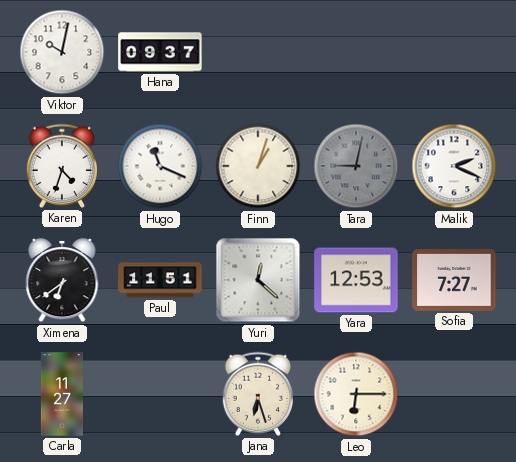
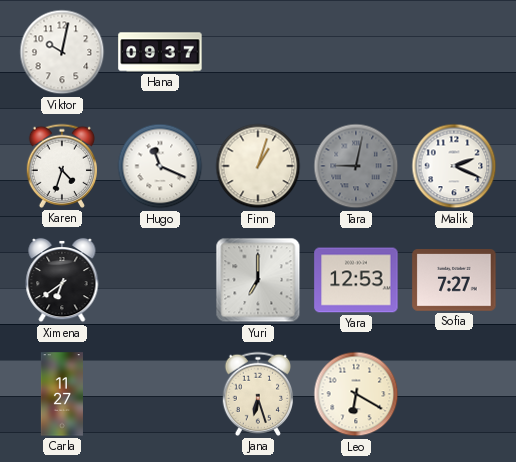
Paul: 11:51 -> none (160, 280)
Yuri: 12:22 -> 7:00 (258, 280)
Leo: 6:15 -> 6:20 (356, 394)
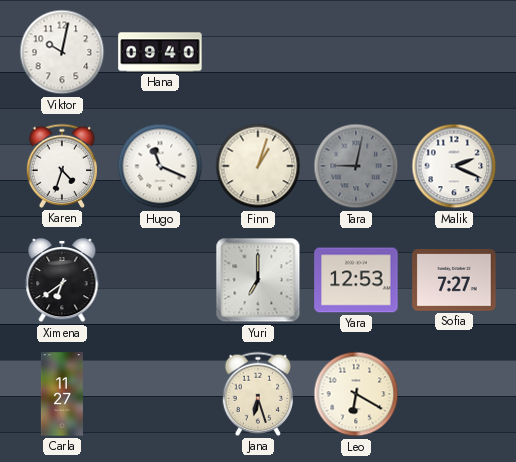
Hana: 09:37 -> 09:40 (160, 52)
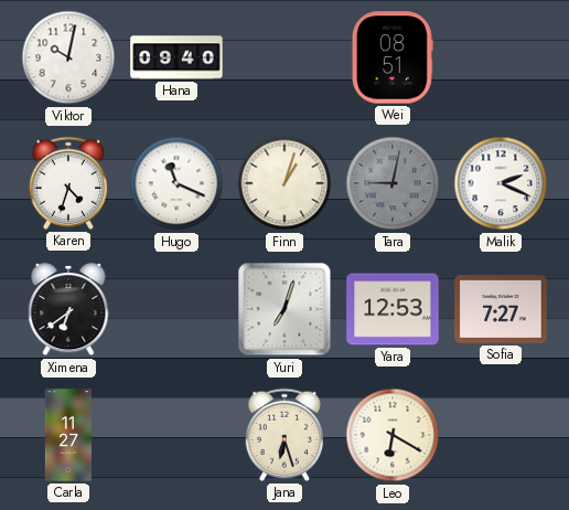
Wei: none -> 08:51 (393, 57)
Yuri: 7:00 -> 7:03 (284, 309)
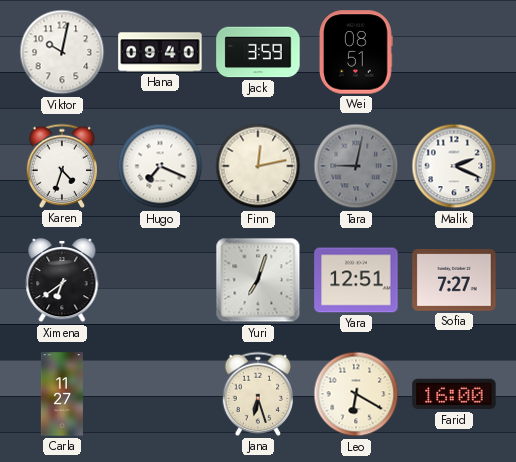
Jack: none -> 3:59 (258, 52)
Hugo: 11:19 -> 7:19 (160, 166)
Finn: 1:03 -> 12:13 (258, 166)
Yara: 12:53 -> 12:51 (356, 280)
Farid: none -> 16:00 (454, 394)
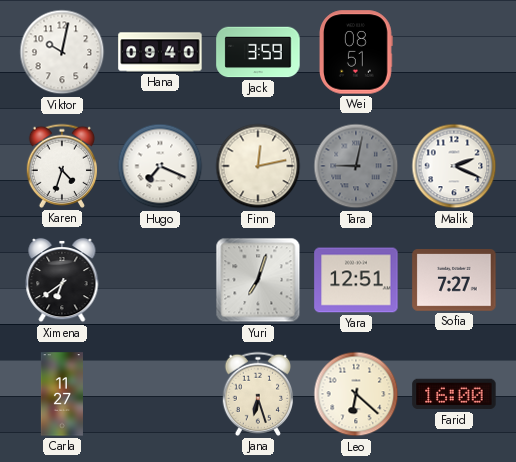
Leo: 6:20 -> 6:22 (356, 394)
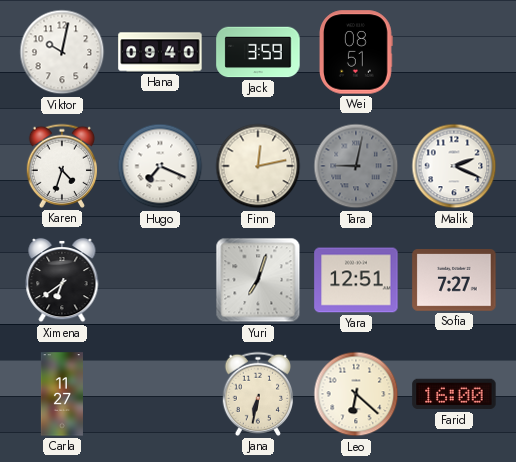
Jana: 6:27 -> 6:32 (258, 394)
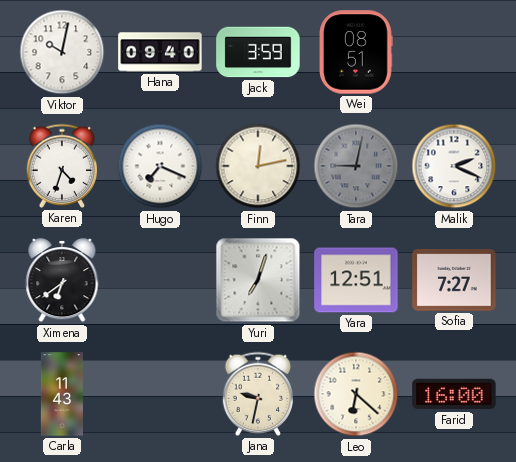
Carla: 11:27 -> 11:43 (62, 394)
Jana: 6:32 -> 9:32 (258, 394)
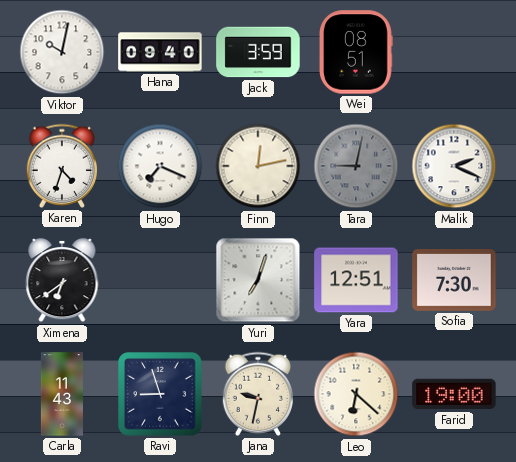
Sofia: 7:27 -> 7:30 (454, 280)
Ravi: none -> 8:57 (160, 394)
Farid: 16:00 -> 19:00 (454, 394)
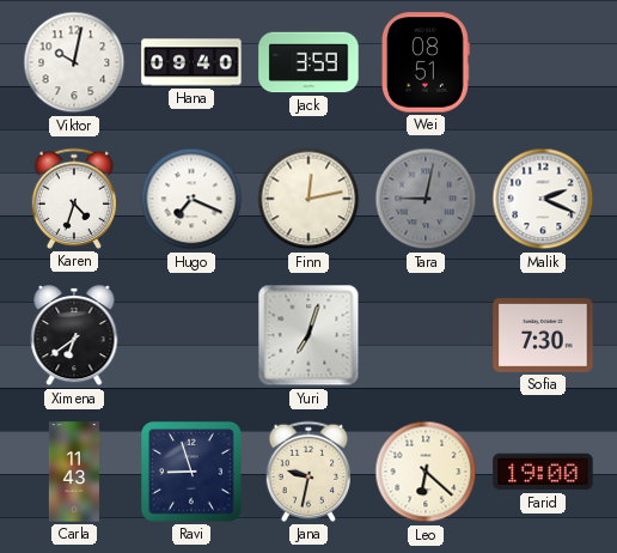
Yara: 12:51 -> none (356, 280)
